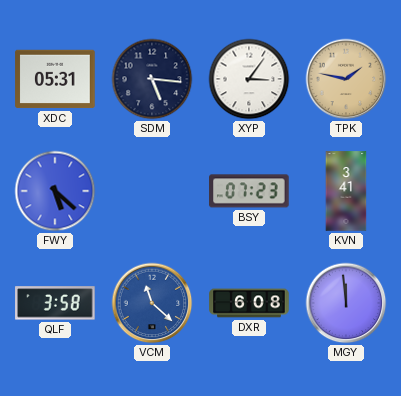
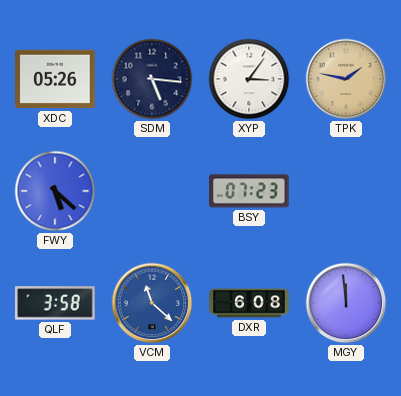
XDC: 05:31 -> 05:26 (55, 79)
KVN: 3:41 -> none (346, 191)
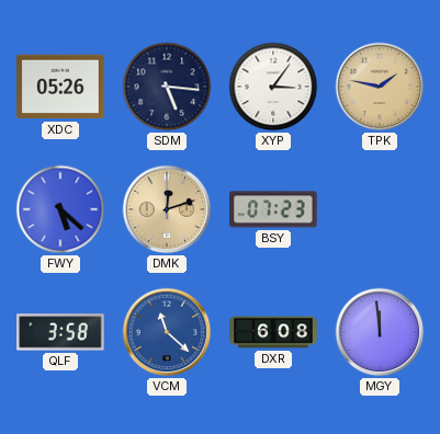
DMK: none -> 12:12 (167, 209)
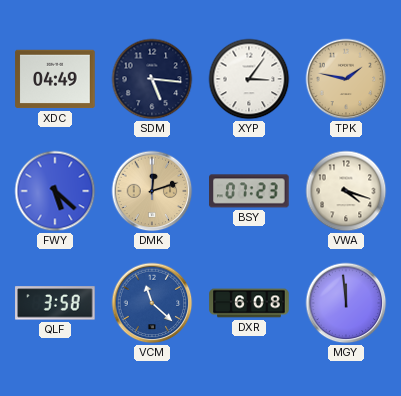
XDC: 05:26 -> 04:49 (55, 79)
VWA: none -> 4:18 (346, 191)
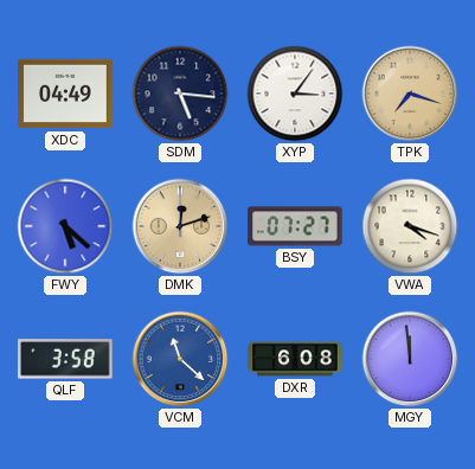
TPK: 1:47 -> 7:18 (410, 94)
BSY: 07:23 -> 07:27 (295, 226)
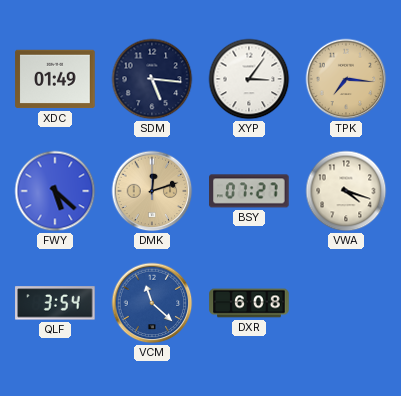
XDC: 04:49 -> 01:49 (55, 79)
TPK: 7:18 -> 7:16 (346, 79)
QLF: 3:58 -> 3:54 (55, 303)
MGY: 11:59 -> none (410, 359)
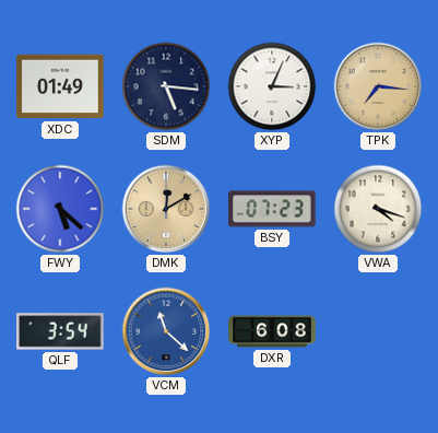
XYP: 3:06 -> 3:04 (272, 86)
DMK: 12:12 -> 12:10 (166, 209)
BSY: 07:27 -> 07:23 (272, 209)
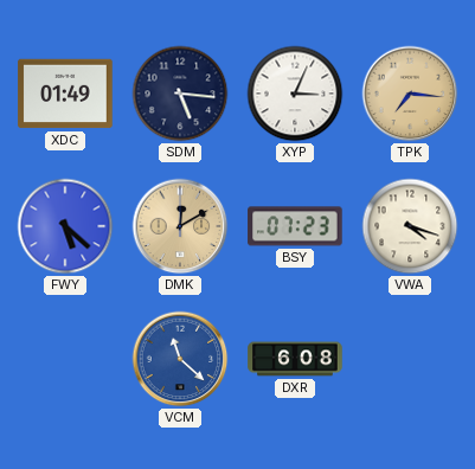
QLF: 3:54 -> none (60, 331)
